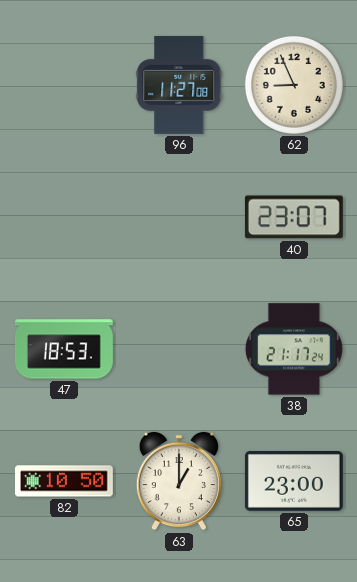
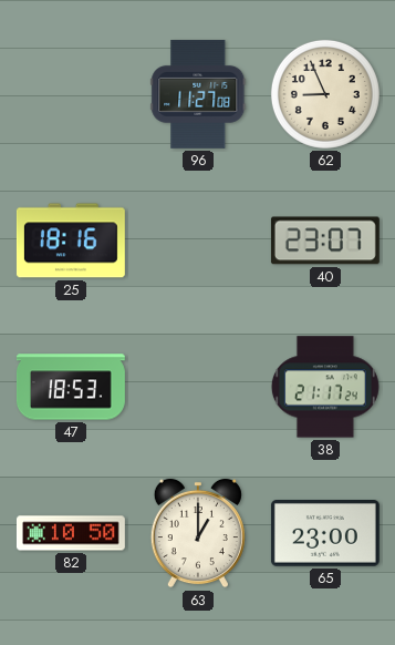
25: none -> 18:16 (71, 240)
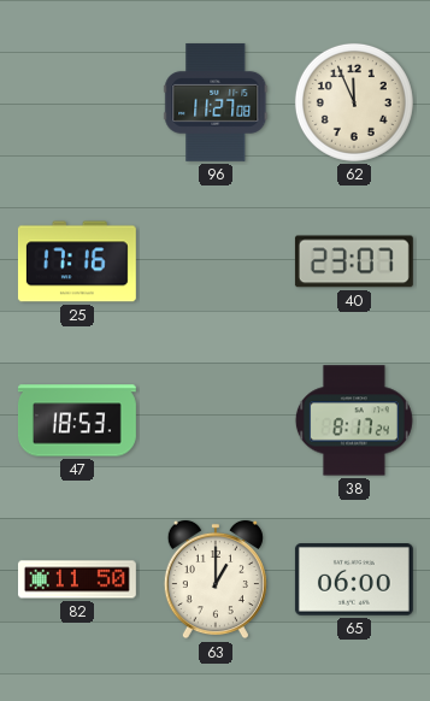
62: 8:56 -> 11:56 (354, 102)
25: 18:16 -> 17:16 (77, 261)
38: 21:17 -> 8:17 (354, 420)
82: 10:50 -> 11:50 (77, 579)
65: 23:00 -> 06:00 (354, 581)
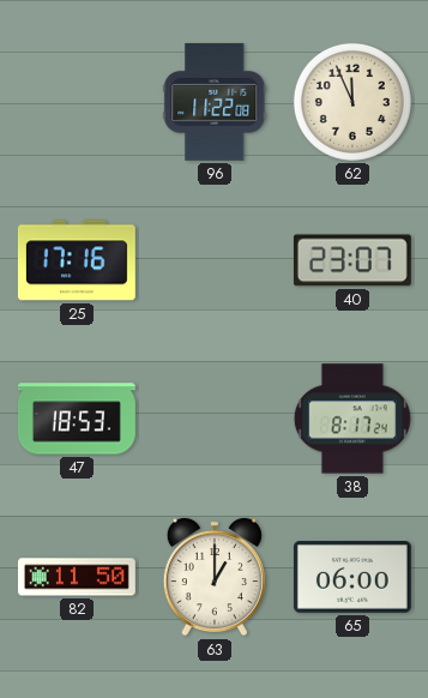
96: 11:27 -> 11:22 (215, 102)
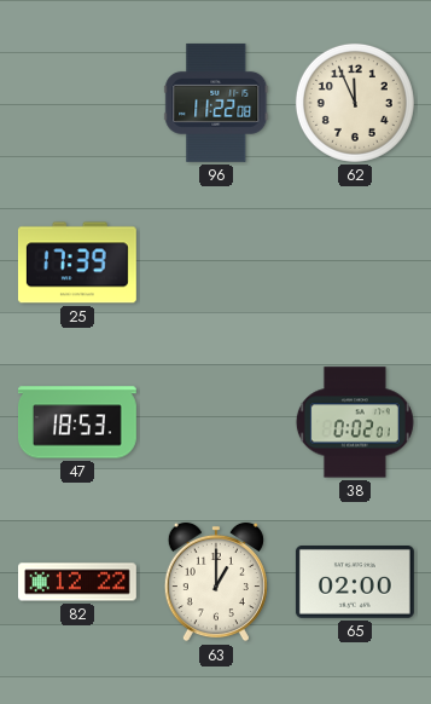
25: 17:16 -> 17:39 (77, 262)
40: 23:07 -> none (352, 260)
38: 8:17 -> 0:02 (355, 422)
82: 11:50 -> 12:22 (77, 582)
65: 06:00 -> 02:00 (355, 583)
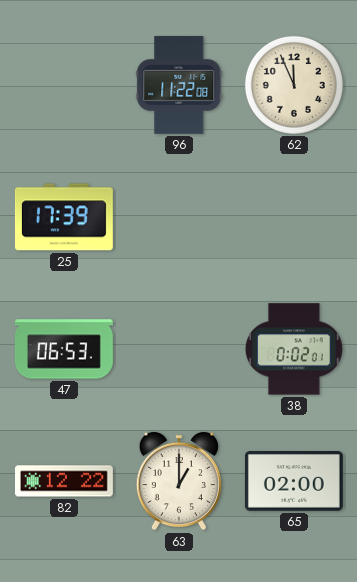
47: 18:53 -> 06:53 (64, 349)
